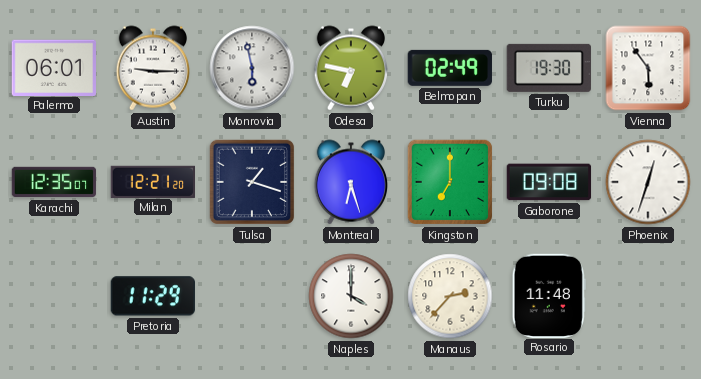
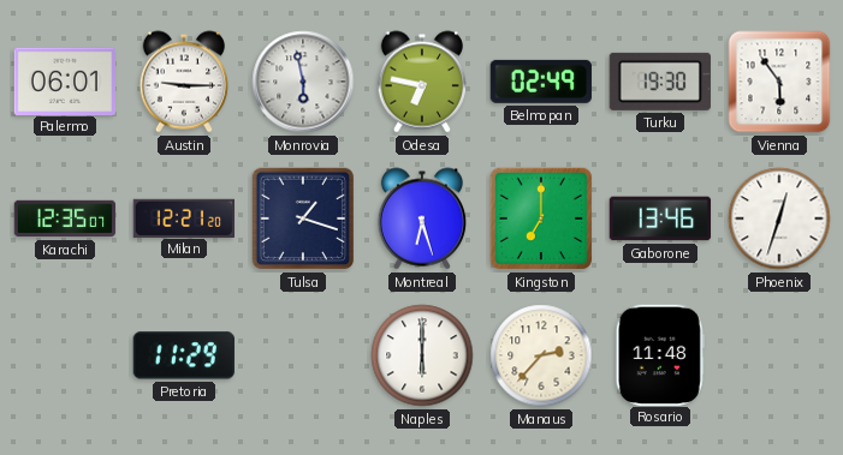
Gaborone: 09:08 -> 13:46 (660, 218)
Naples: 4:00 -> 6:00 (422, 355)
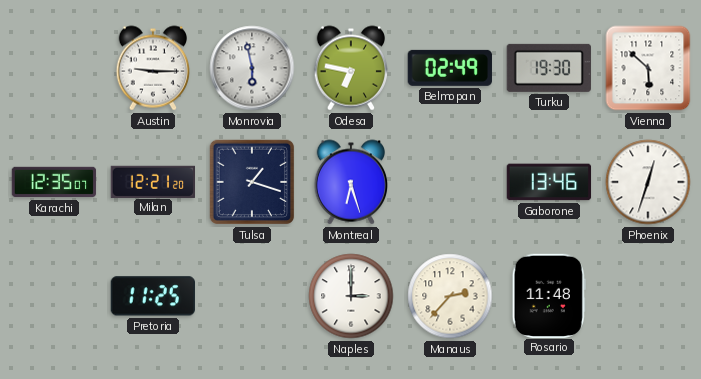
Palermo: 06:01 -> none (64, 80)
Vienna: 5:54 -> 5:52 (648, 68)
Kingston: 7:00 -> none (541, 218)
Pretoria: 11:29 -> 11:25 (153, 296)
Naples: 6:00 -> 3:00 (351, 296)
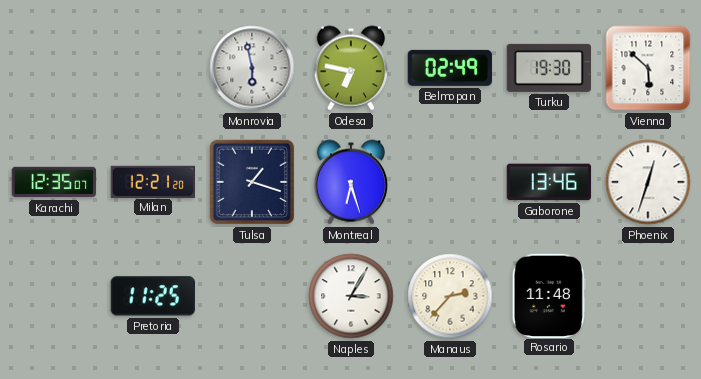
Austin: 9:15 -> none (152, 68)
Naples: 3:00 -> 3:05 (351, 296)
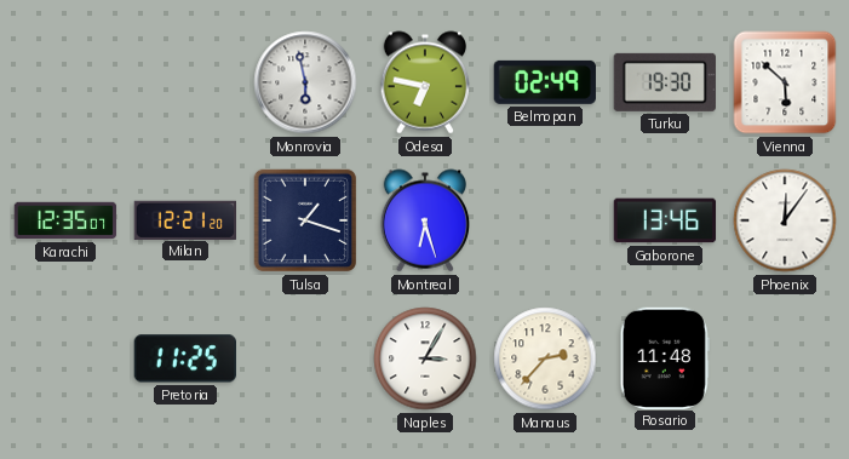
Phoenix: 12:33 -> 12:06 (785, 220)
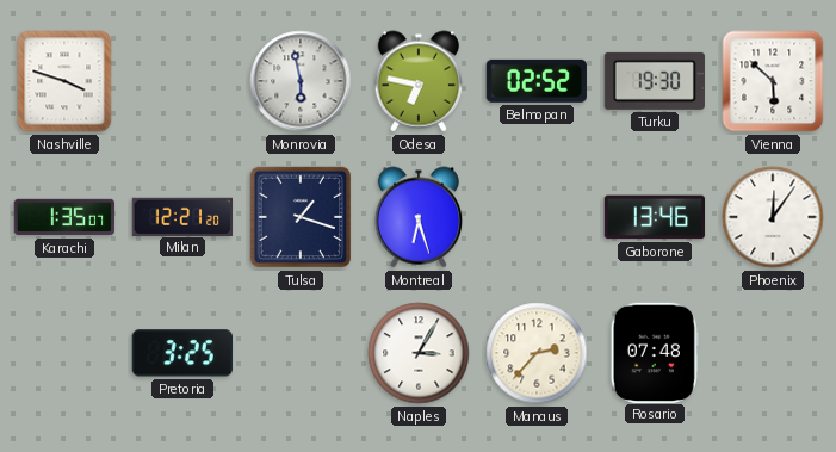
Nashville: none -> 3:48 (64, 81)
Belmopan: 02:49 -> 02:52 (537, 81)
Karachi: 12:35 -> 1:35 (64, 217)
Pretoria: 11:25 -> 3:25 (182, 353)
Rosario: 11:48 -> 07:48 (655, 352)
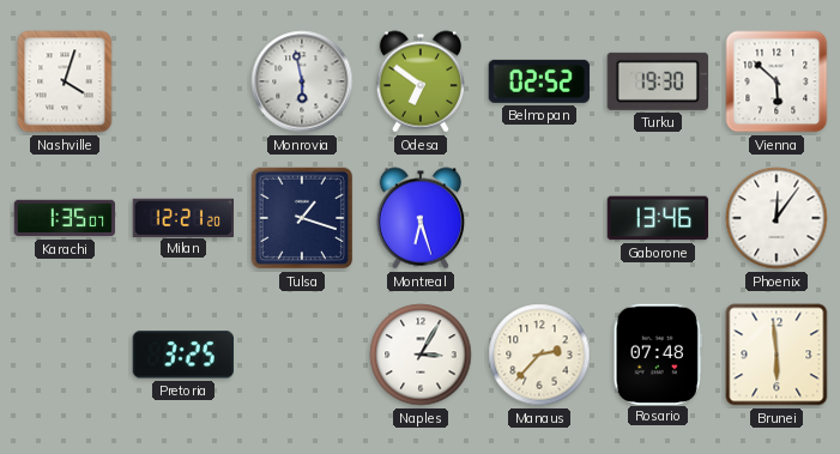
Nashville: 3:48 -> 4:03 (65, 81)
Odesa: 6:47 -> 6:51 (419, 81)
Brunei: none -> 5:59 (776, 355)
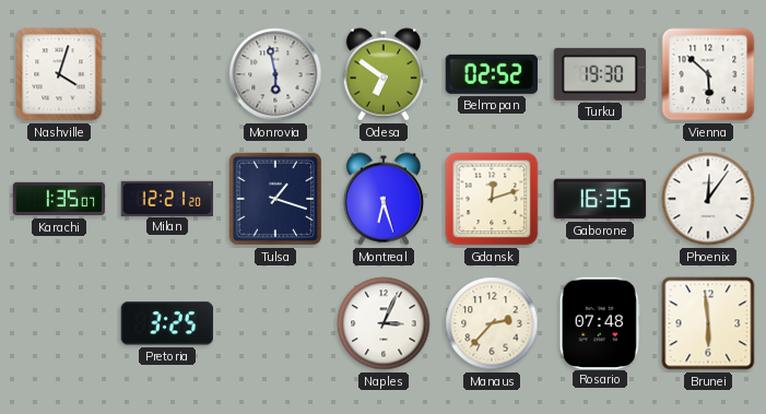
Gdansk: none -> 12:12 (492, 199)
Gaborone: 13:46 -> 16:35 (600, 199)
Naples: 3:05 -> 3:04 (384, 323)
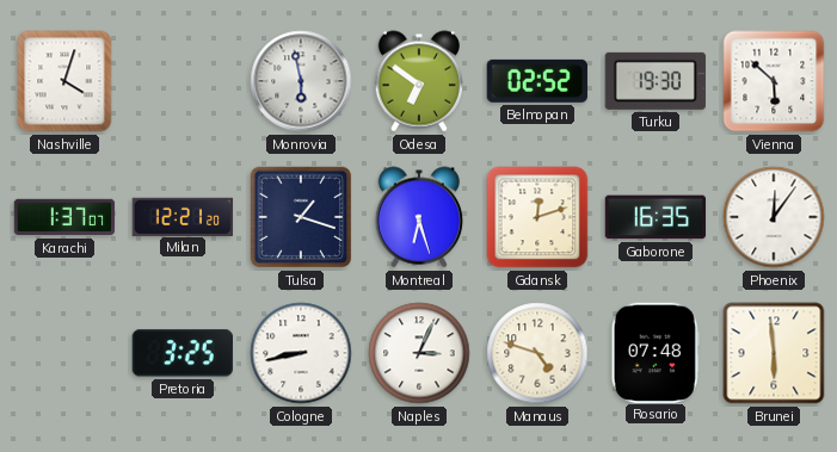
Karachi: 1:35 -> 1:37 (64, 217)
Cologne: none -> 8:43 (301, 353)
Manaus: 2:37 -> 4:48 (537, 353)
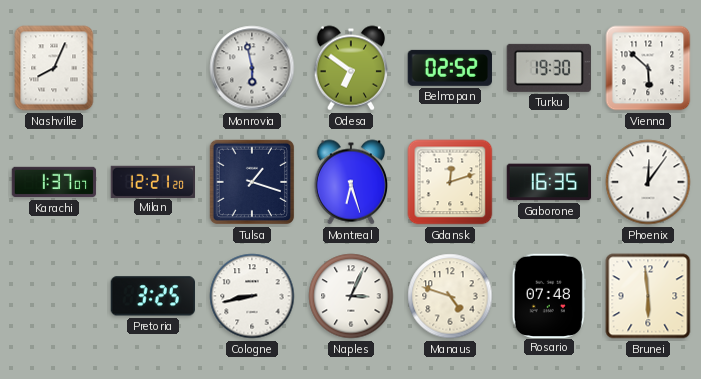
Nashville: 4:03 -> 8:04 (54, 68)
